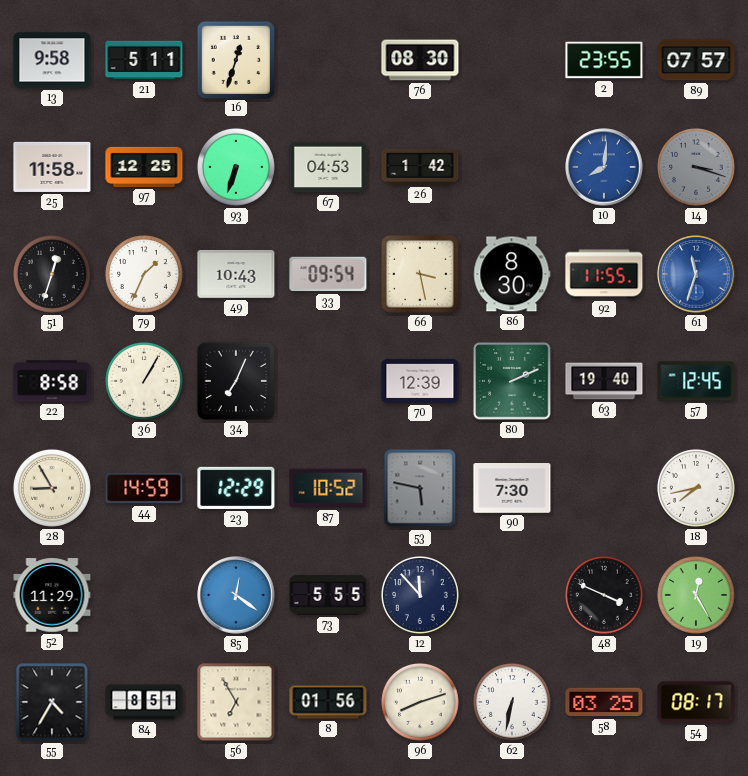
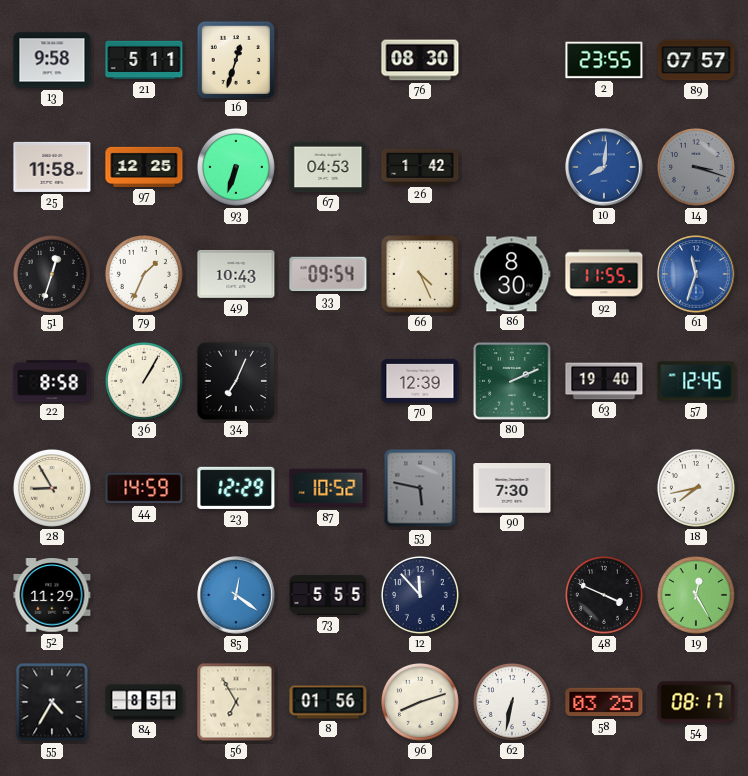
66: 3:28 -> 4:26 (421, 275)
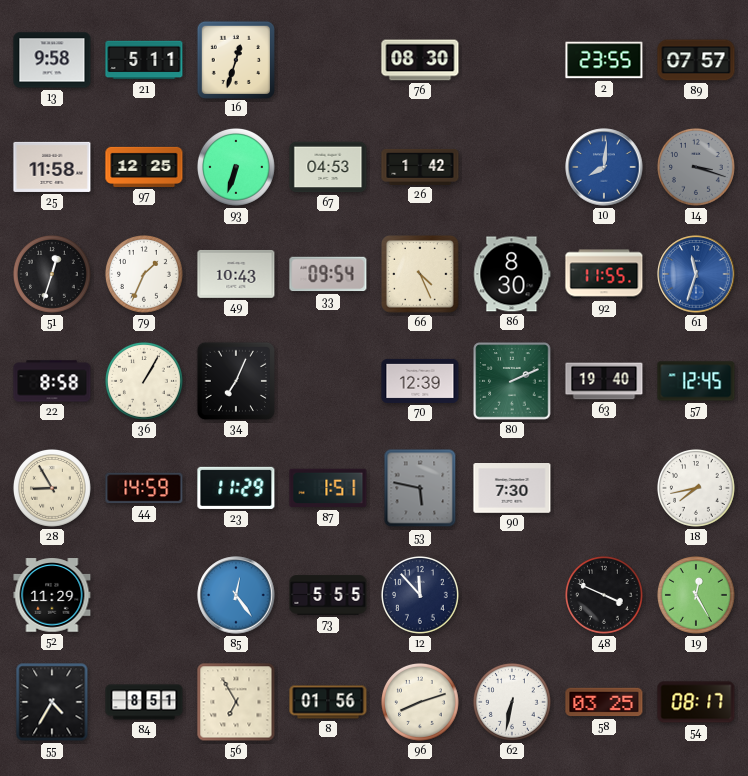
23: 12:29 -> 11:29 (236, 488)
87: 10:52 -> 1:51 (328, 488)
85: 12:21 -> 12:24 (236, 595)
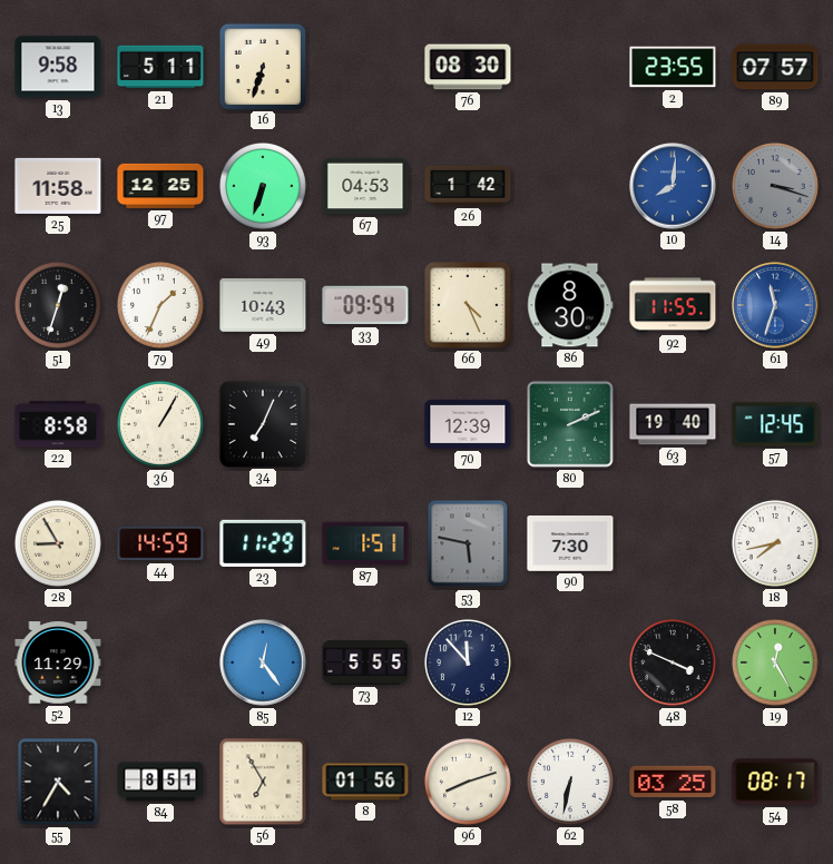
16: 12:33 -> 6:33 (262, 66)
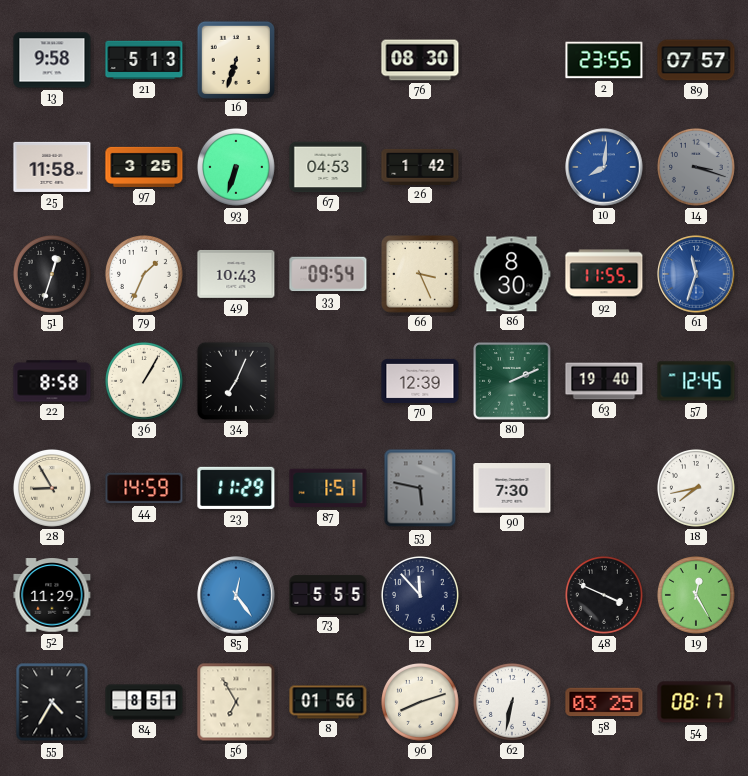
21: 5:11 -> 5:13 (144, 60)
97: 12:25 -> 3:25 (144, 167)
66: 4:26 -> 3:26 (421, 275)
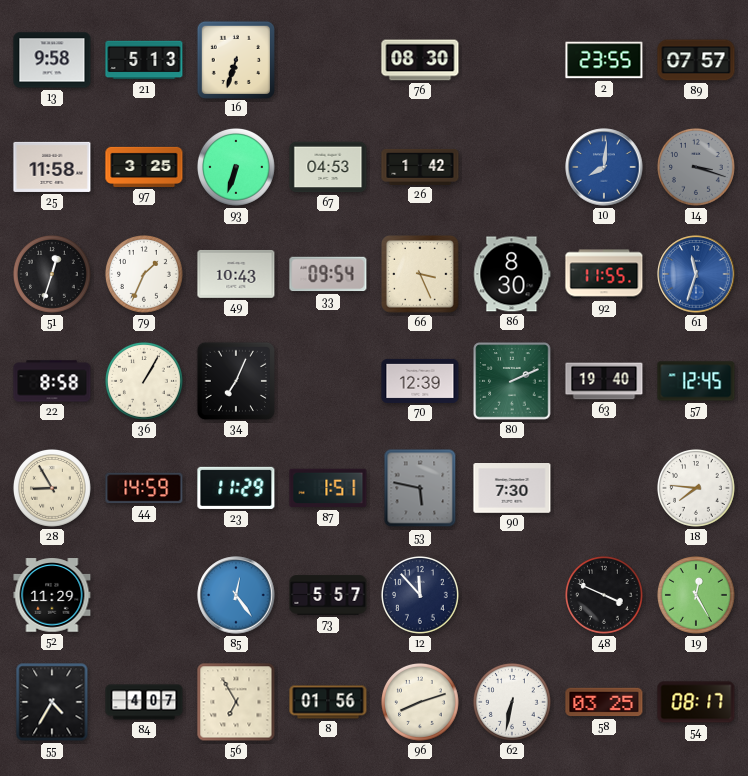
18: 7:43 -> 7:46 (696, 488)
73: 5:55 -> 5:57 (328, 595)
84: 8:51 -> 4:07 (144, 702)
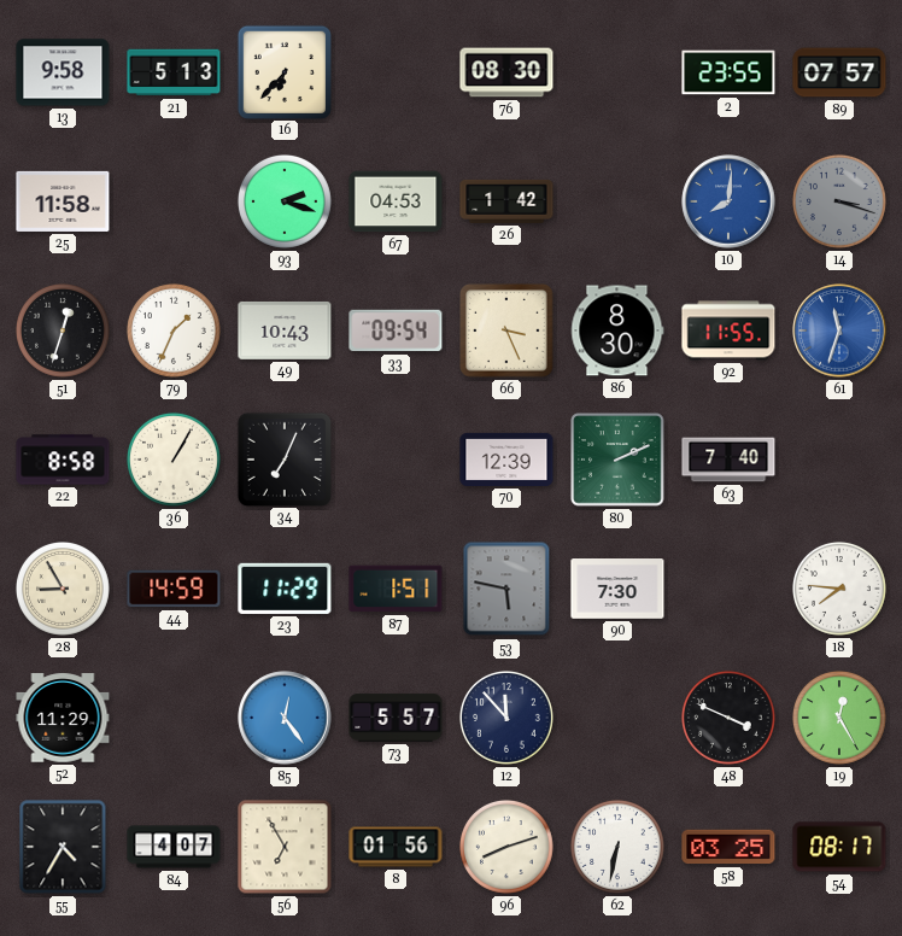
16: 6:33 -> 6:37 (283, 71)
97: 3:25 -> none (144, 167)
93: 6:33 -> 2:18 (285, 201)
63: 19:40 -> 7:40 (728, 460)
57: 12:45 -> none (696, 381)
